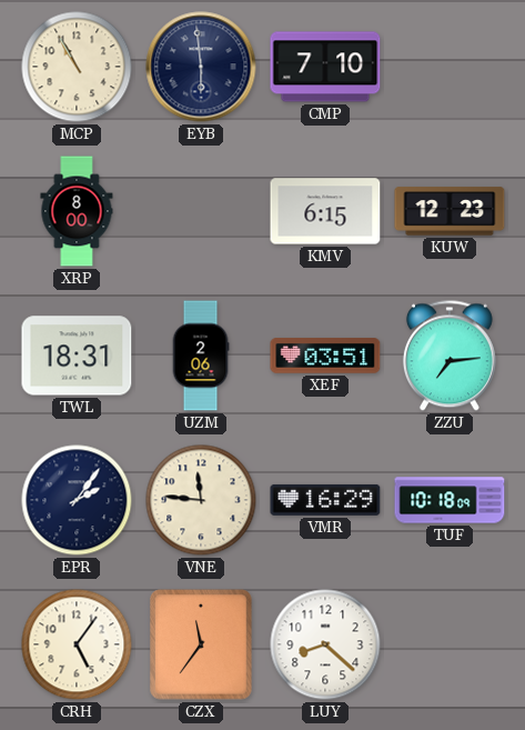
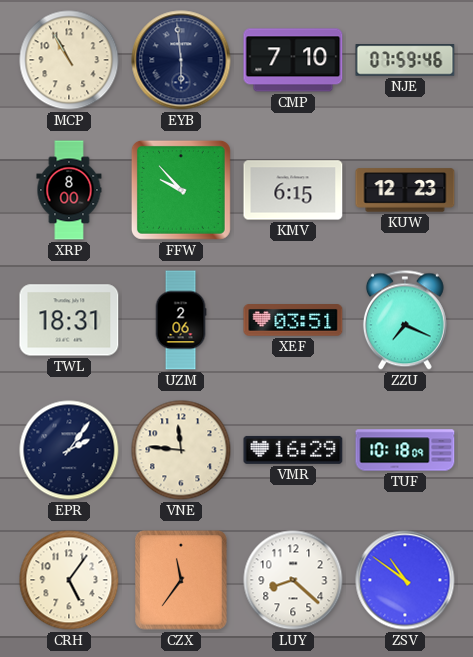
NJE: none -> 07:59 (405, 60)
FFW: none -> 9:53 (181, 190)
ZZU: 7:14 -> 7:19 (405, 320)
ZSV: none -> 10:51 (405, 580)
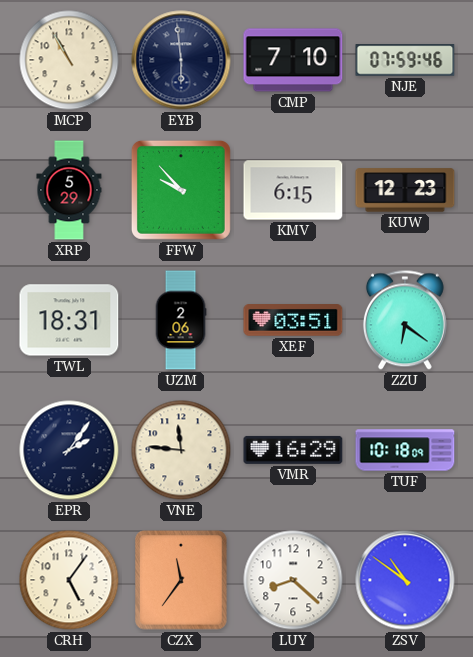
XRP: 8:00 -> 5:29 (69, 190)
ZZU: 7:19 -> 6:21 (405, 320)
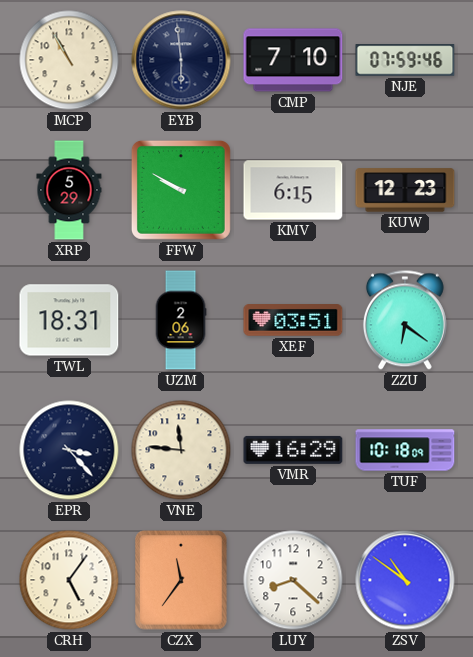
FFW: 9:53 -> 9:50 (181, 190)
EPR: 2:06 -> 3:23 (69, 450)
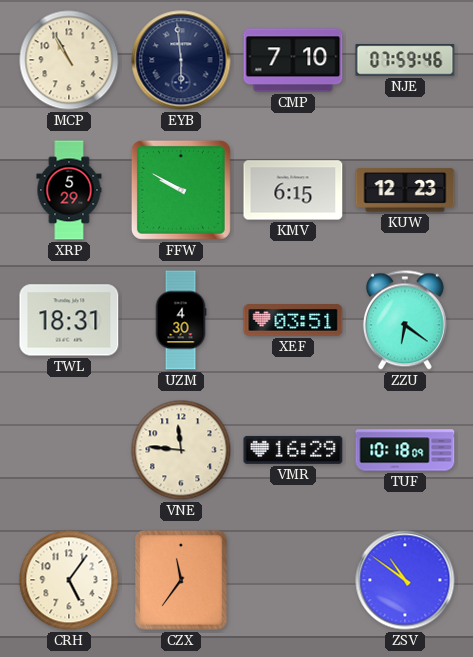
UZM: 2:06 -> 4:30 (181, 320)
EPR: 3:23 -> none (69, 450)
LUY: 8:22 -> none (293, 580)
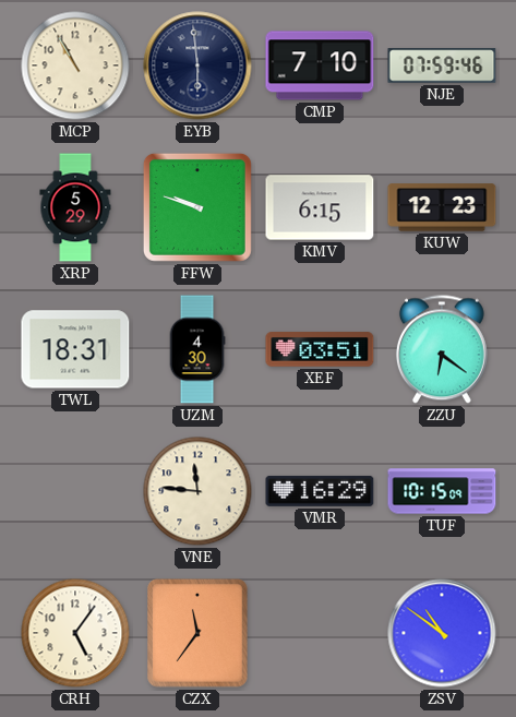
FFW: 9:50 -> 9:48 (197, 207)
TUF: 10:18 -> 10:15 (442, 491)
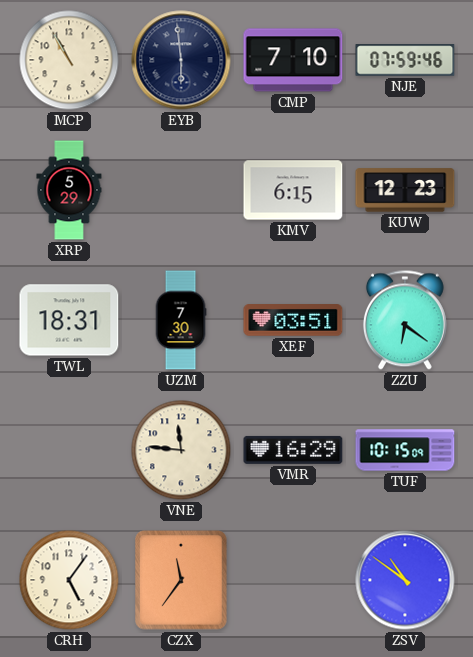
FFW: 9:48 -> none (197, 207)
UZM: 4:30 -> 7:30 (181, 320)
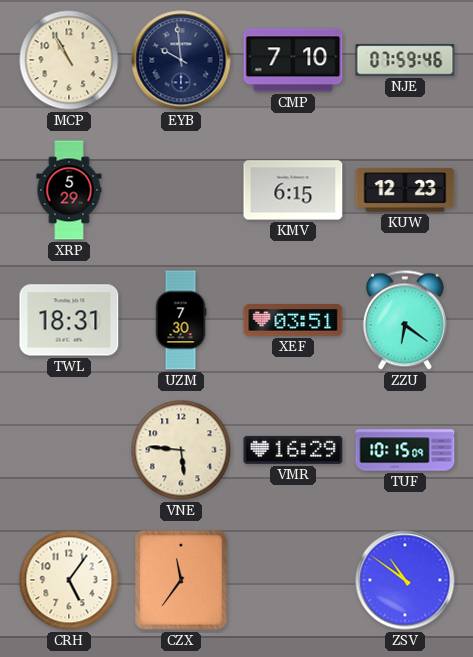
EYB: 5:59 -> 9:59 (181, 60)
VNE: 11:46 -> 5:46 (181, 450)
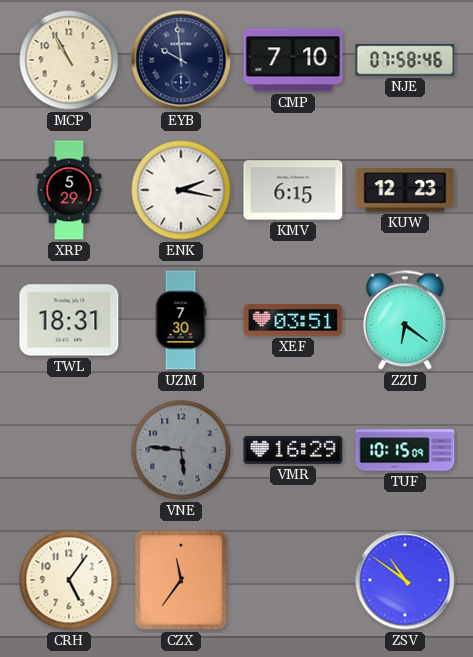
NJE: 07:59 -> 07:58 (405, 60)
ENK: none -> 2:17 (181, 190)
VNE dial: cream -> grey (181, 450)
